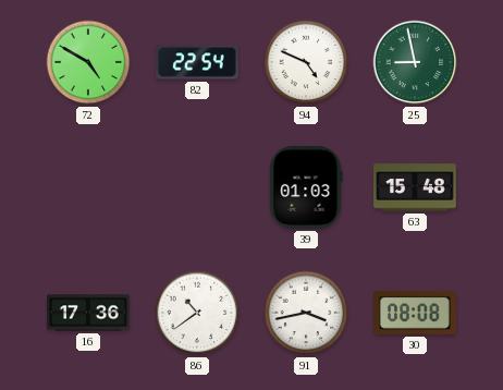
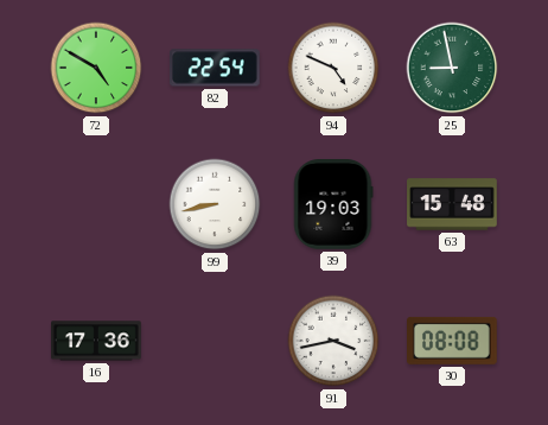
99: none -> 8:43 (215, 204)
39: 01:03 -> 19:03 (333, 204)
86: 10:39 -> none (197, 313)
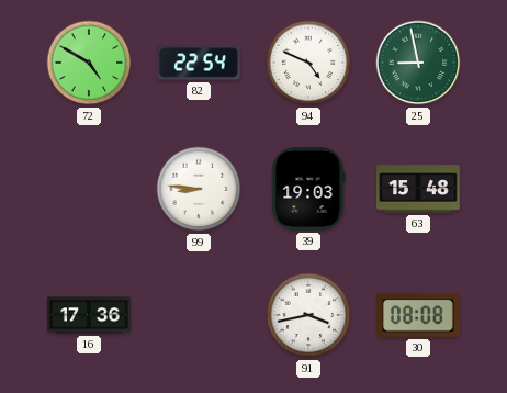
99: 8:43 -> 8:46 (199, 189)
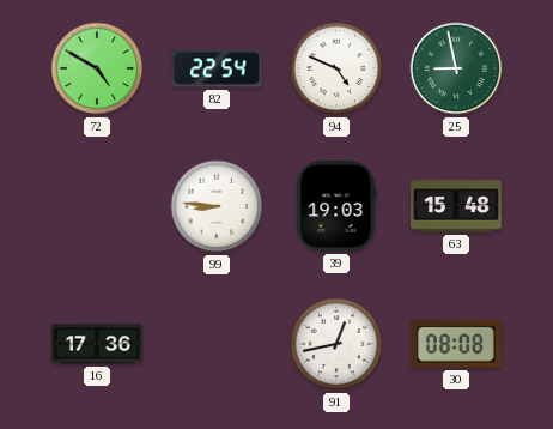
91: 3:43 -> 12:43 (336, 344)
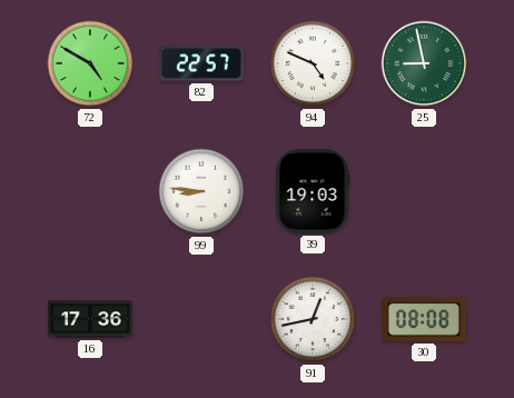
82: 22:54 -> 22:57 (202, 63)
63: 15:48 -> none (456, 206)
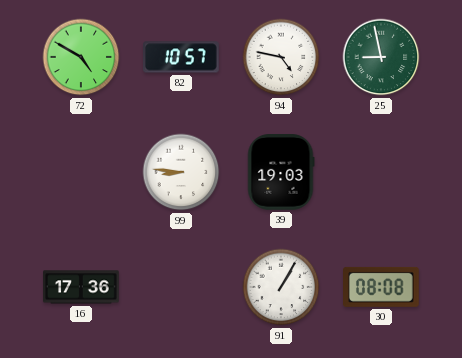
82: 22:57 -> 10:57 (182, 57)
94: 4:49 -> 4:47 (281, 57)
91: 12:43 -> 1:05 (281, 287)
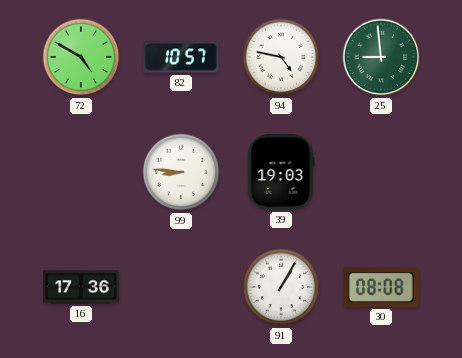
25: 8:58 -> 8:59 (381, 57)
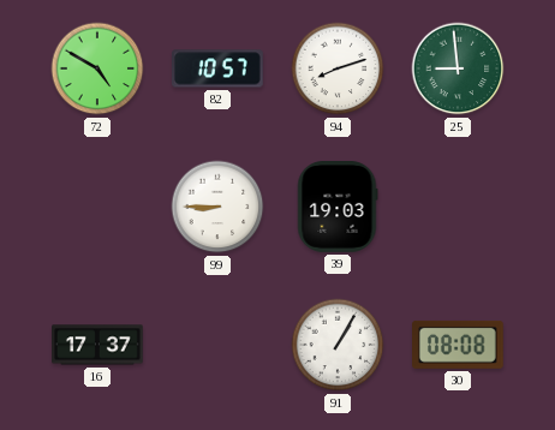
94: 4:47 -> 8:12 (338, 68)
99: 8:46 -> 8:45 (217, 207)
16: 17:36 -> 17:37 (97, 345)
